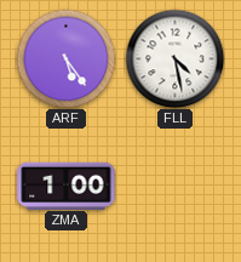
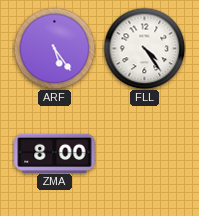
FLL: 4:28 -> 4:24 (144, 48)
ZMA: 1:00 -> 8:00 (55, 153)
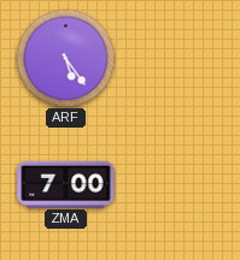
FLL: 4:24 -> none (144, 48)
ZMA: 8:00 -> 7:00 (66, 184)
